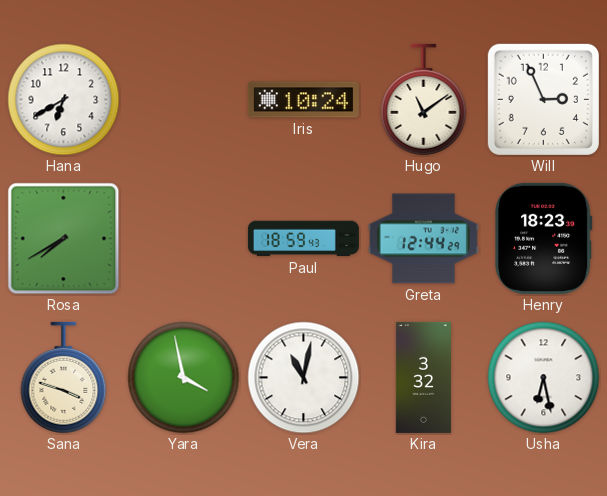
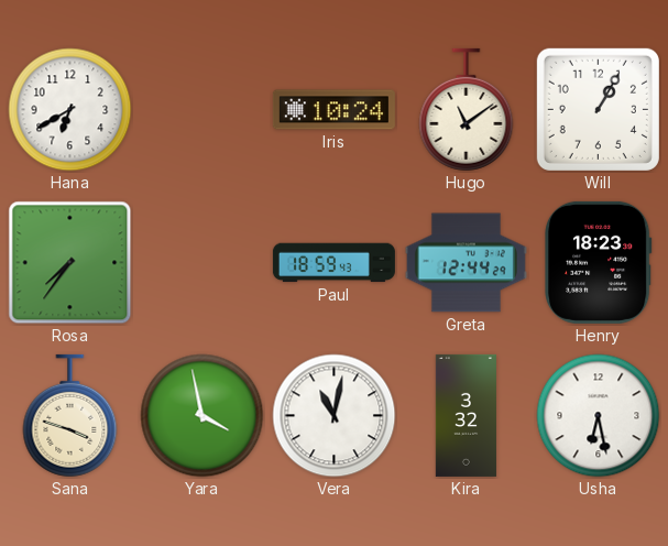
Will: 2:56 -> 1:05 (598, 109)
Rosa: 7:40 -> 7:36 (70, 263)
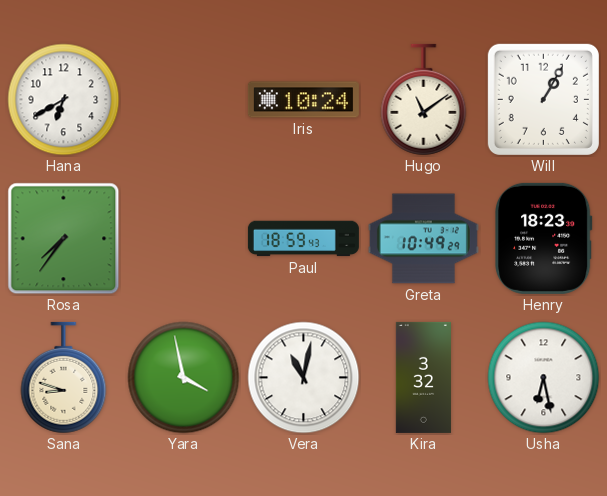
Greta: 12:44 -> 10:49 (423, 239)
Sana: 3:48 -> 8:48 (64, 378)
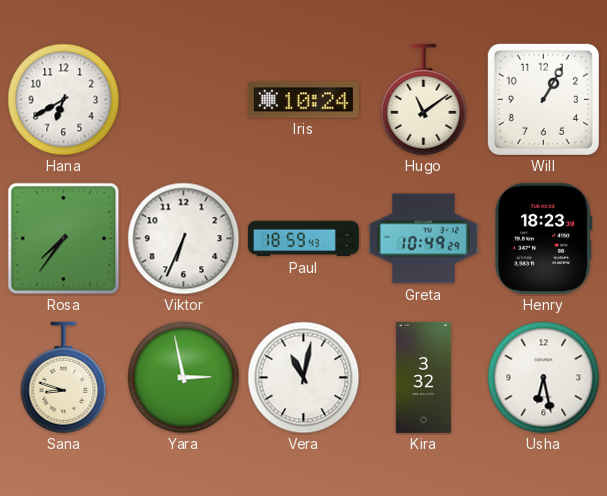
Viktor: none -> 6:34 (184, 239)
Yara: 3:58 -> 2:58 (184, 378)
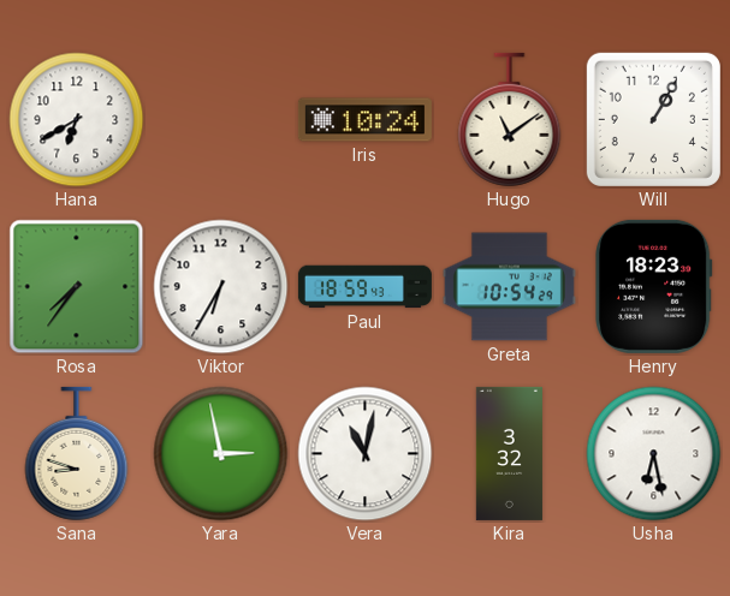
Viktor: 6:34 -> 6:35 (221, 287)
Greta: 10:49 -> 10:54 (509, 287)
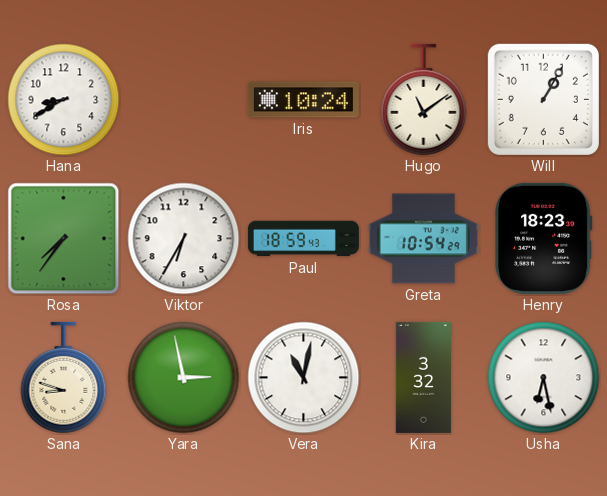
Hana: 6:40 -> 8:40 (64, 100)
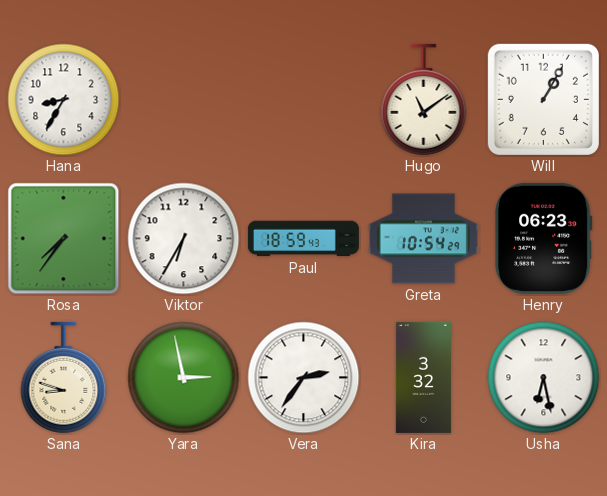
Hana: 8:40 -> 8:35 (64, 100)
Iris: 10:24 -> none (303, 100)
Henry: 18:23 -> 06:23 (544, 238)
Vera: 11:02 -> 2:36 (304, 378)
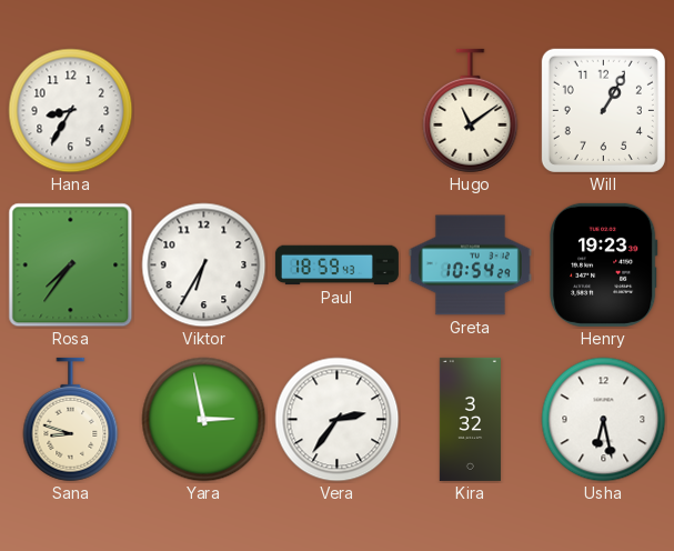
Henry: 06:23 -> 19:23 (604, 264)
